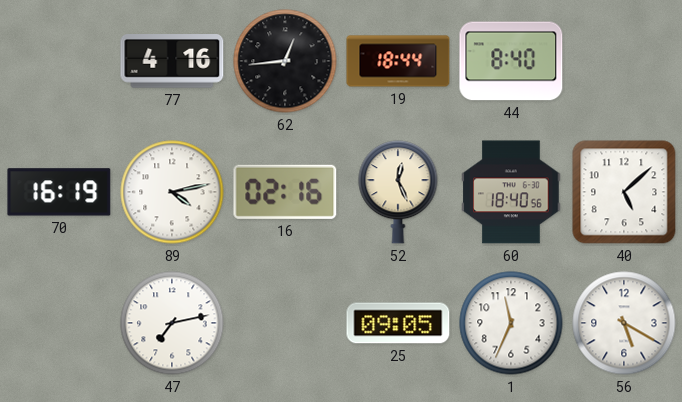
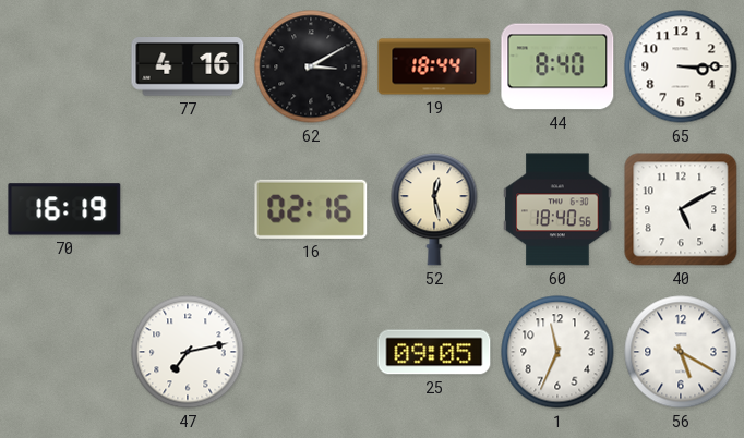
62: 12:44 -> 3:10 (311, 66)
65: none -> 3:15 (681, 66)
89: 4:13 -> none (172, 192)
52: 12:26 -> 12:28 (434, 209)
40: 5:08 -> 5:10 (681, 209)
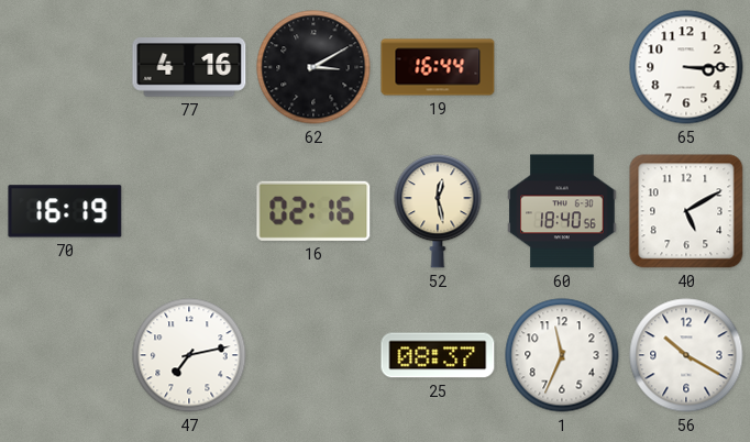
19: 18:44 -> 16:44 (438, 67)
44: 8:40 -> none (557, 66)
25: 09:05 -> 08:37 (438, 355)
56: 5:20 -> 10:20 (686, 355)
